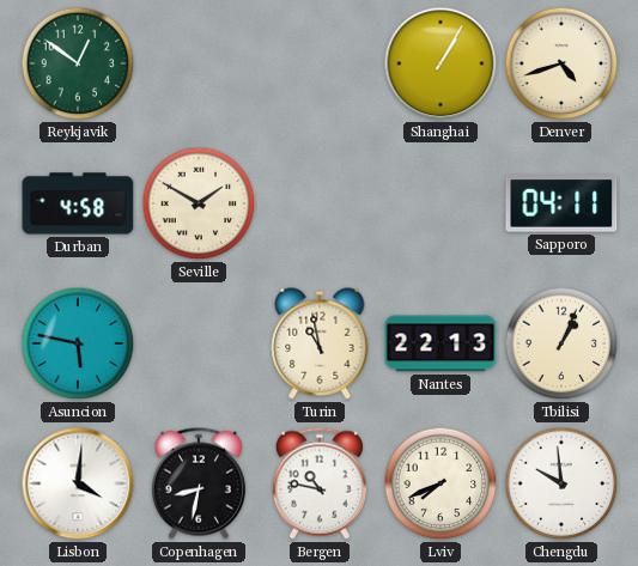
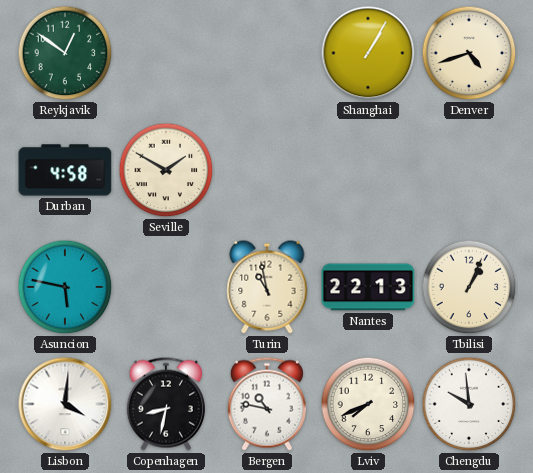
Sapporo: 04:11 -> none (561, 205)
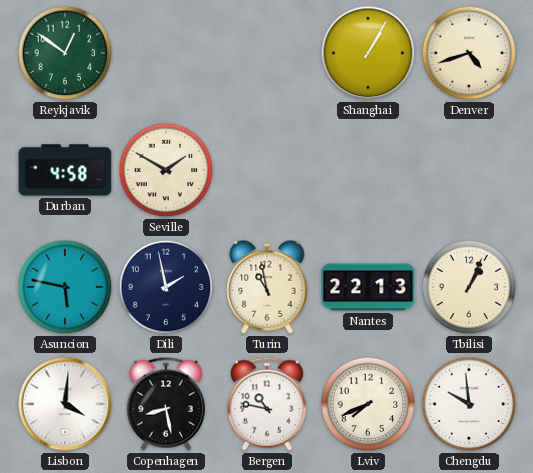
Dili: none -> 1:58 (166, 287)
Copenhagen: 8:32 -> 8:28 (166, 404)
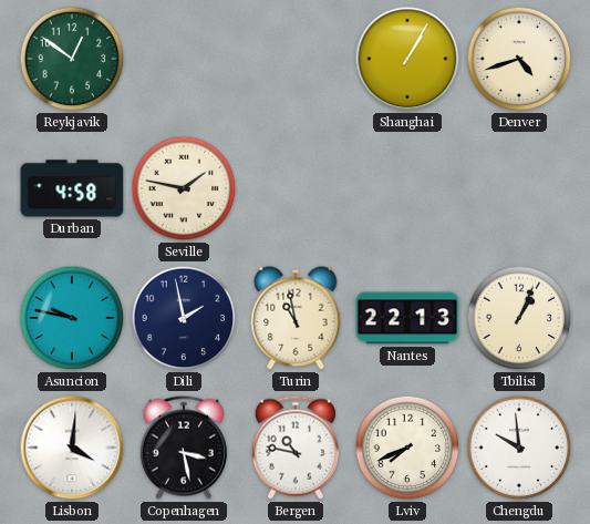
Seville: 1:50 -> 1:47 (184, 188)
Asuncion: 5:47 -> 9:47 (72, 318)
Copenhagen: 8:28 -> 3:28 (184, 448)
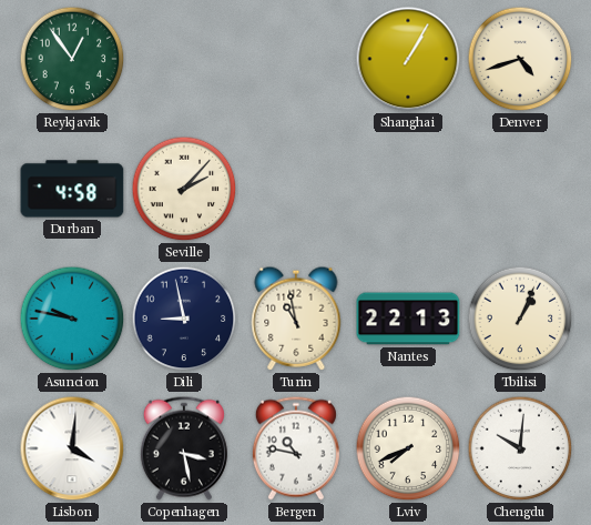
Reykjavik: 12:51 -> 12:54 (72, 59)
Seville: 1:47 -> 2:07 (184, 189)
Dili: 1:58 -> 8:58 (184, 319)
Chengdu: 9:59 -> 10:01 (520, 448)
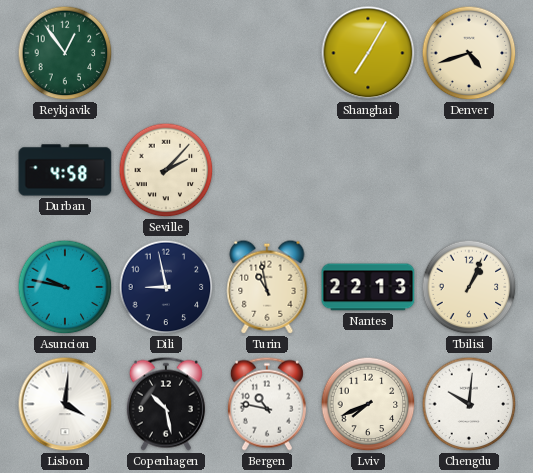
Shanghai: 1:05 -> 7:05 (368, 53)
Copenhagen: 3:28 -> 10:28 (166, 404)
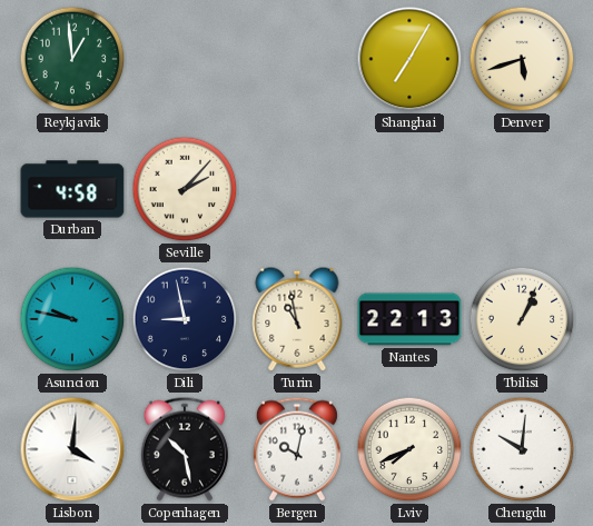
Reykjavik: 12:54 -> 12:59 (72, 59)
Denver: 4:42 -> 5:42 (522, 59)
Bergen: 10:47 -> 10:02 (297, 449)
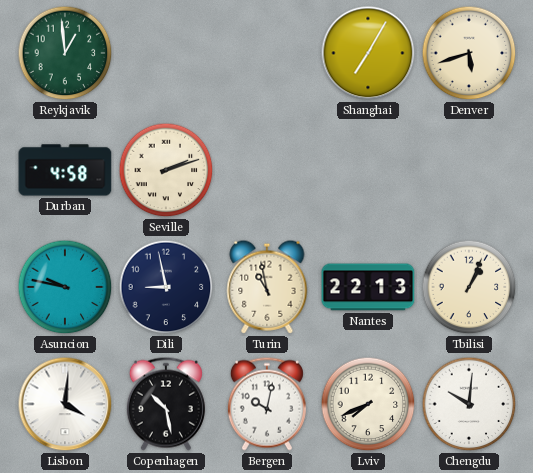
Seville: 2:07 -> 2:12 (166, 170)
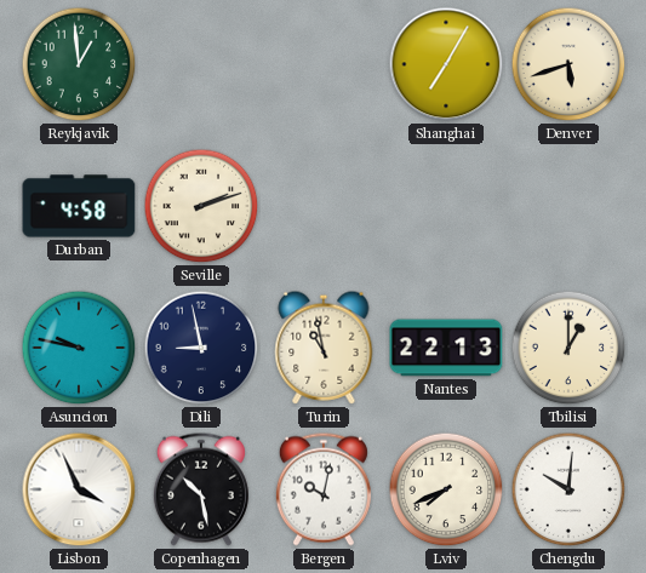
Tbilisi: 1:04 -> 1:00 (568, 348)
Lisbon: 4:01 -> 3:56 (79, 489)
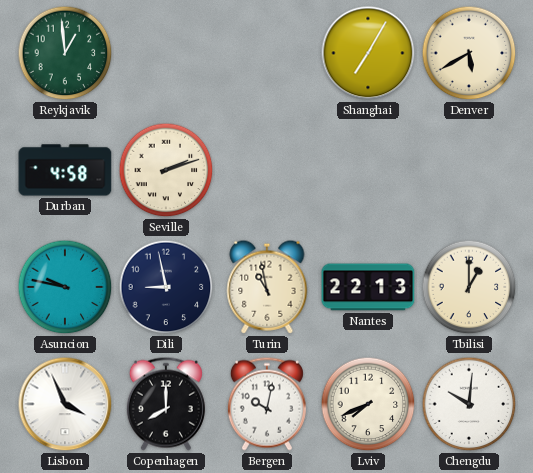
Denver: 5:42 -> 5:40 (469, 53)
Copenhagen: 10:28 -> 8:00 (166, 404)
